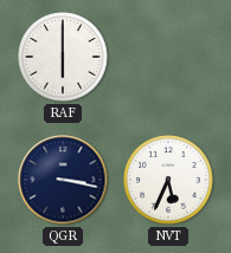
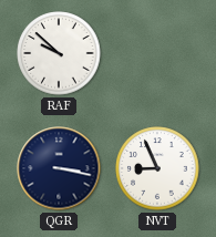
RAF: 6:00 -> 9:52 (59, 53)
NVT: 5:34 -> 8:56 (157, 168)
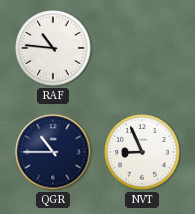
RAF: 9:52 -> 10:46 (53, 48)
QGR: 3:17 -> 10:45 (53, 152)
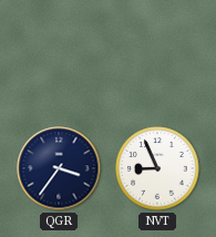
RAF: 10:46 -> none (53, 48)
QGR: 10:45 -> 3:36 (59, 168)
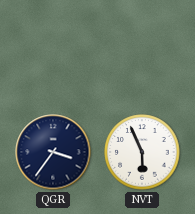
NVT: 8:56 -> 5:56 (142, 152)
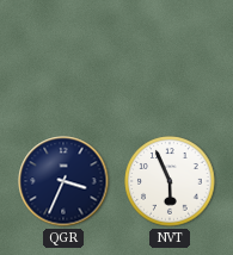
QGR: 3:36 -> 3:34 (63, 181)
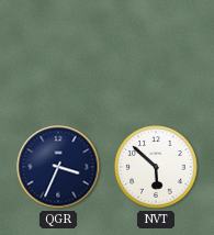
NVT: 5:56 -> 5:52 (156, 167)
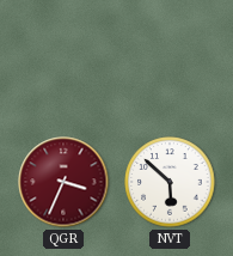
QGR dial: navy -> burgundy (63, 182)
